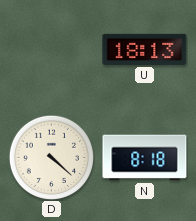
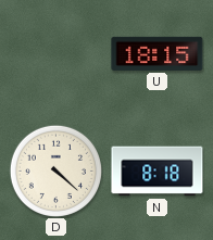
U: 18:13 -> 18:15 (158, 53)
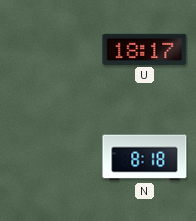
U: 18:15 -> 18:17 (145, 49)
D: 4:22 -> none (55, 170)
